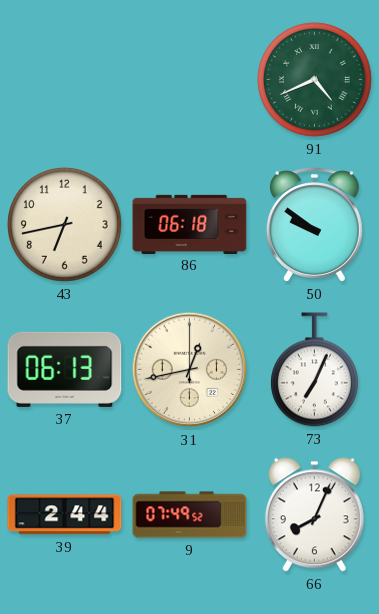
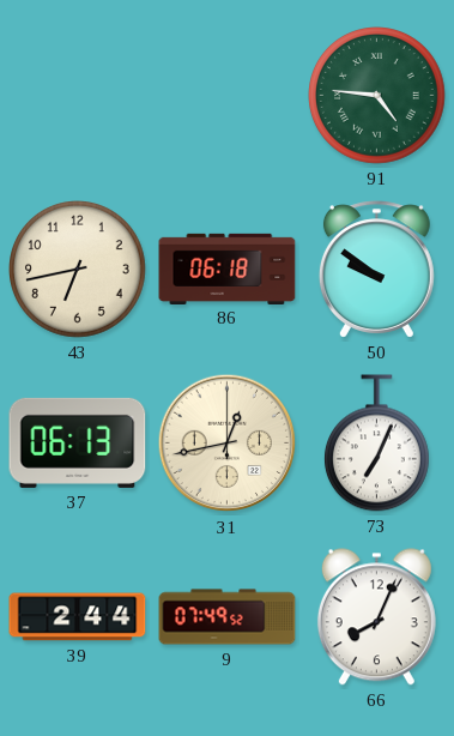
91: 4:41 -> 4:46 (377, 96)
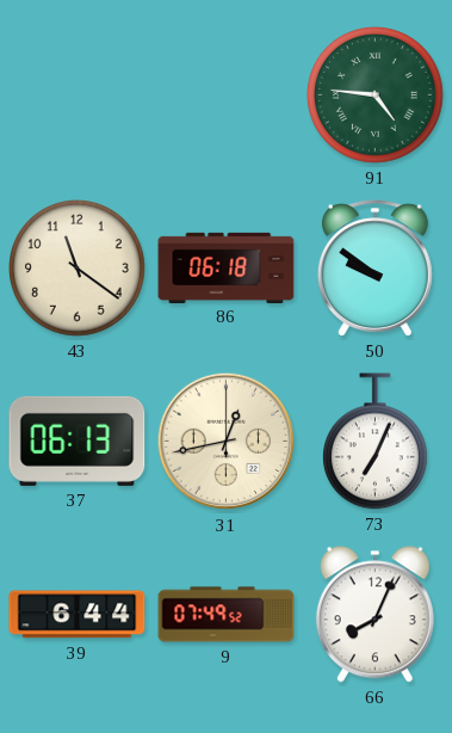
43: 6:43 -> 11:21 (78, 269)
39: 2:44 -> 6:44 (78, 615)
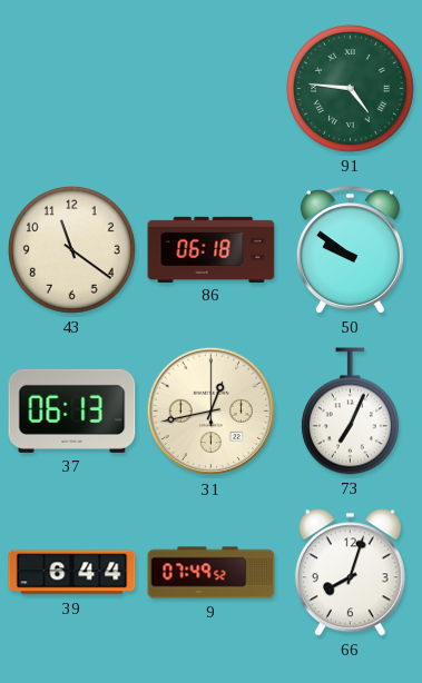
66: 8:04 -> 8:03 (350, 573)
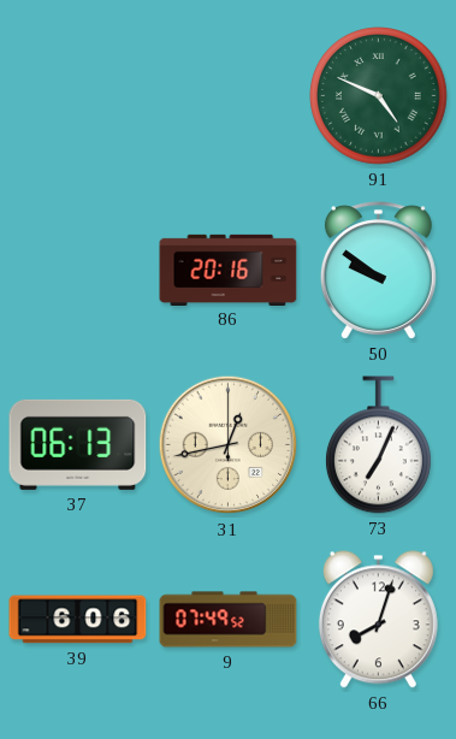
91: 4:46 -> 4:49 (379, 96)
43: 11:21 -> none (72, 250)
86: 06:18 -> 20:16 (229, 270)
39: 6:44 -> 6:06 (78, 620)
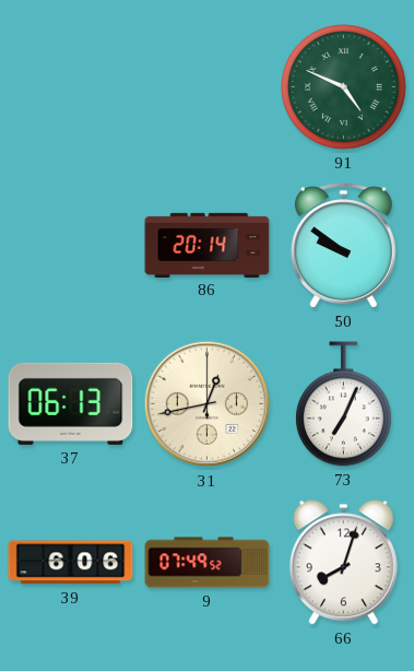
86: 20:16 -> 20:14 (208, 245)
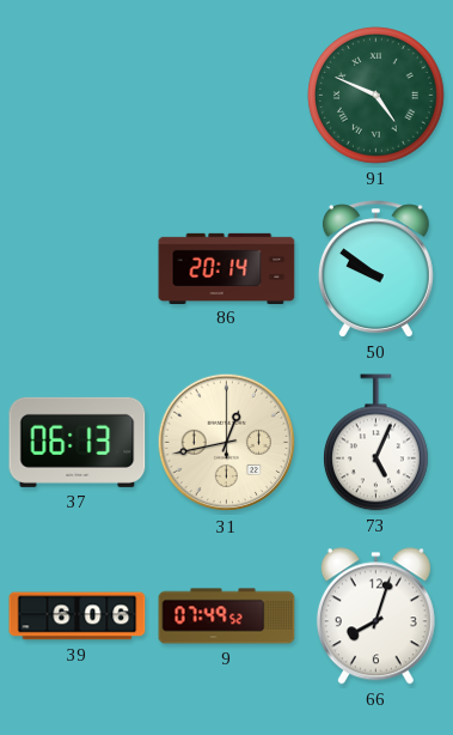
73: 7:04 -> 5:04 (375, 443)
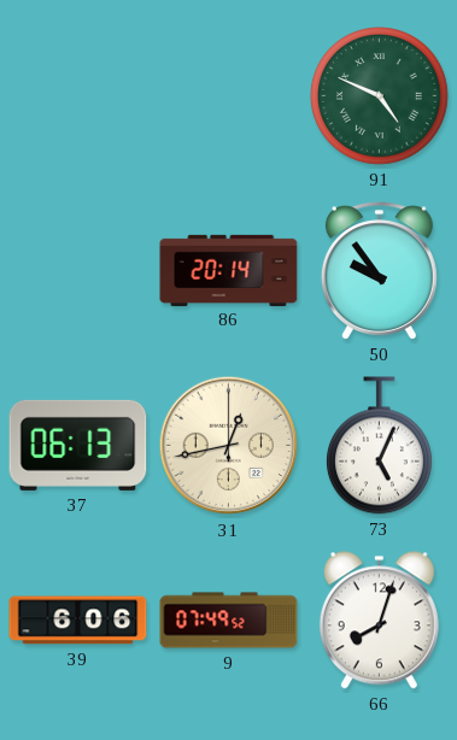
50: 9:51 -> 9:54 (379, 271)
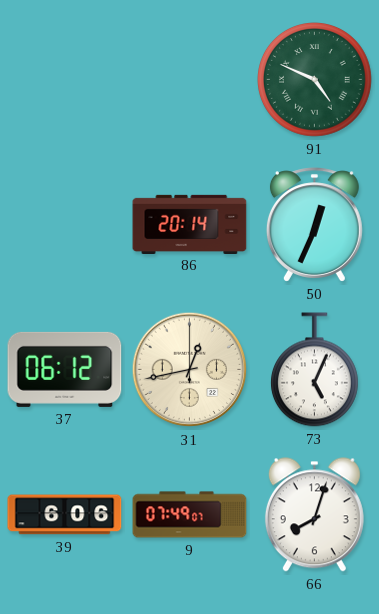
50: 9:54 -> 12:34 (314, 225)
37: 06:13 -> 06:12 (65, 369)
9: 07:49:52 -> 07:49:07 (190, 515)
